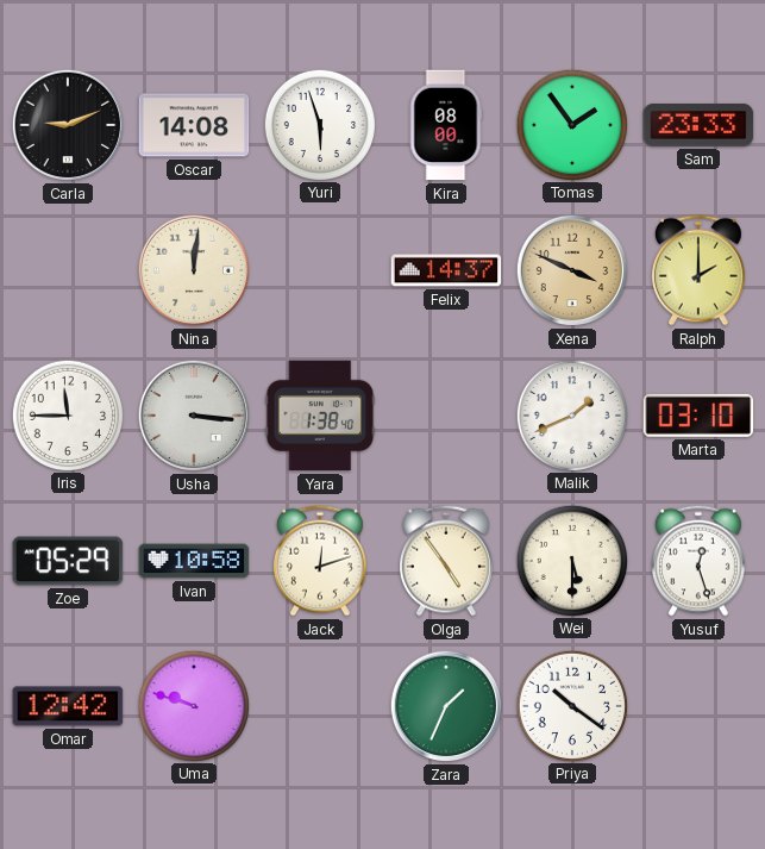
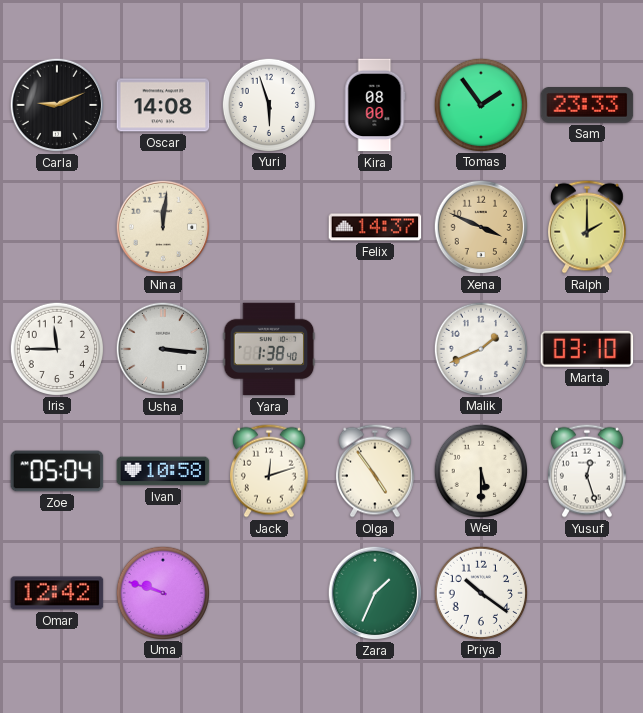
Zoe: 05:29 -> 05:04 (57, 471)
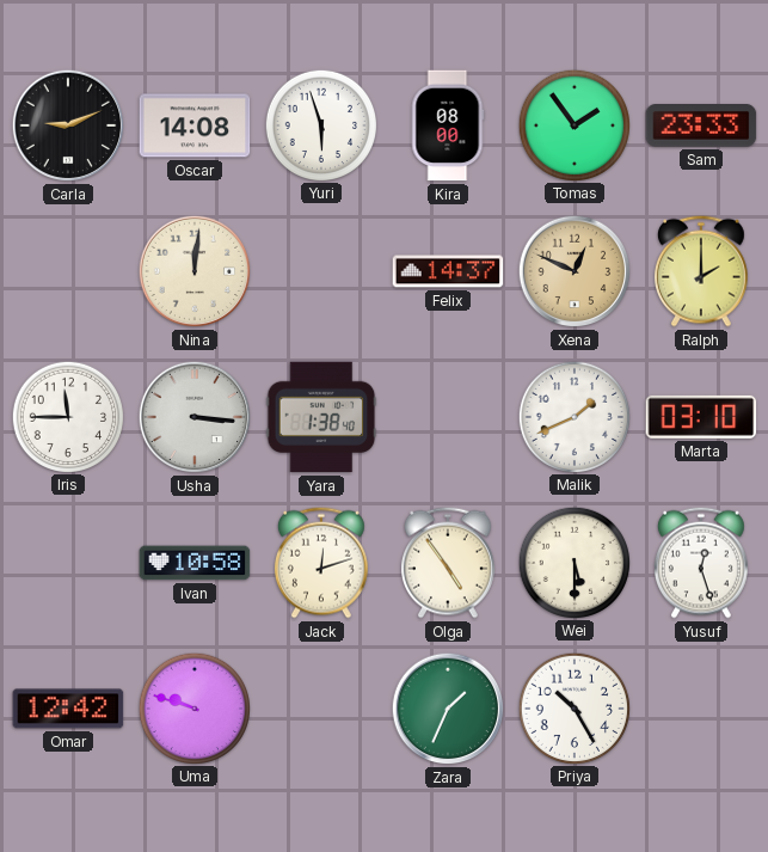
Xena: 3:49 -> 12:49 (575, 271)
Zoe: 05:04 -> none (57, 471)
Priya: 10:21 -> 10:25 (573, 707)
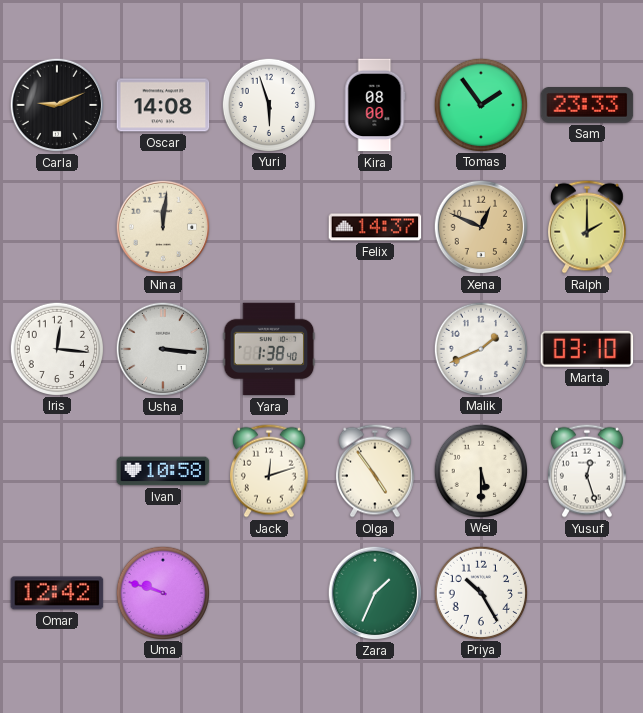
Iris: 11:45 -> 12:16 (56, 348)
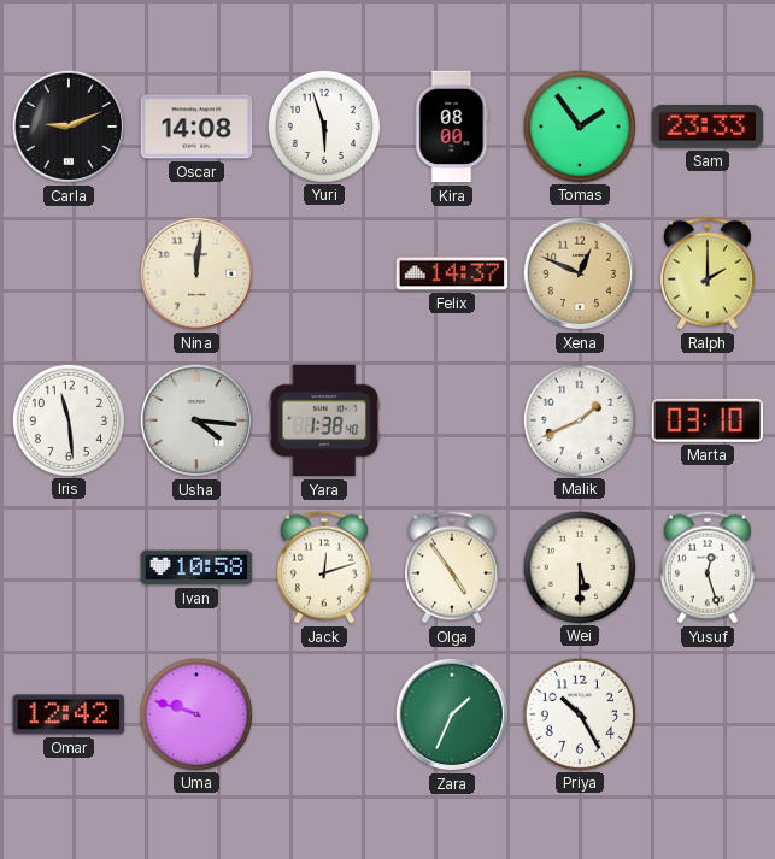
Iris: 12:16 -> 11:29 (67, 419)
Usha: 3:16 -> 4:16 (196, 420)
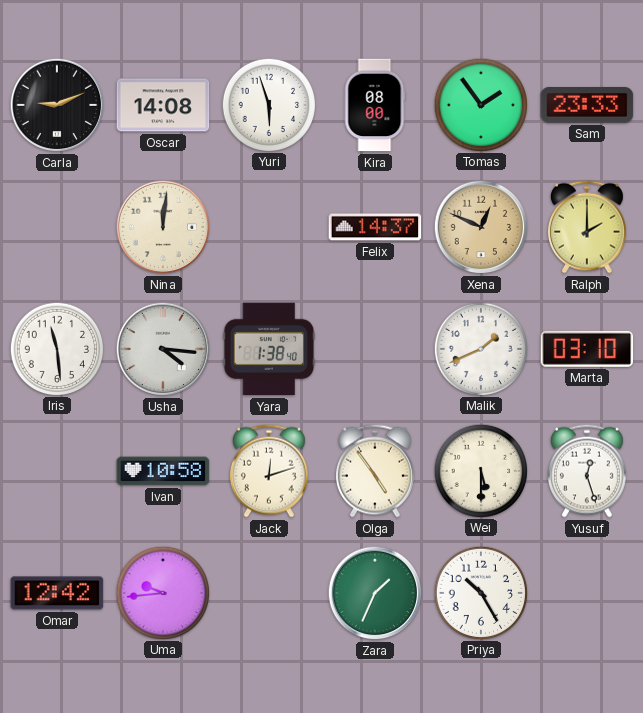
Uma: 9:48 -> 9:44 (162, 592)
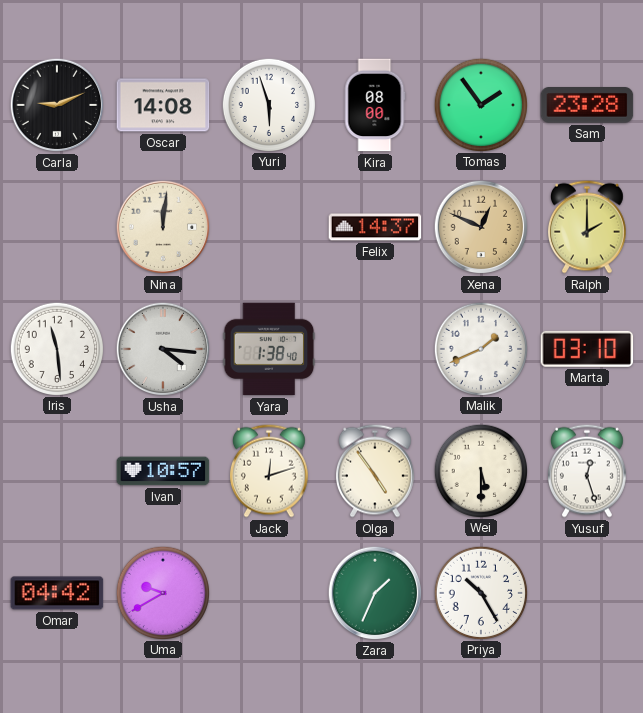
Sam: 23:33 -> 23:28 (587, 105)
Ivan: 10:58 -> 10:57 (163, 471)
Omar: 12:42 -> 04:42 (57, 593)
Uma: 9:44 -> 9:40 (162, 592)
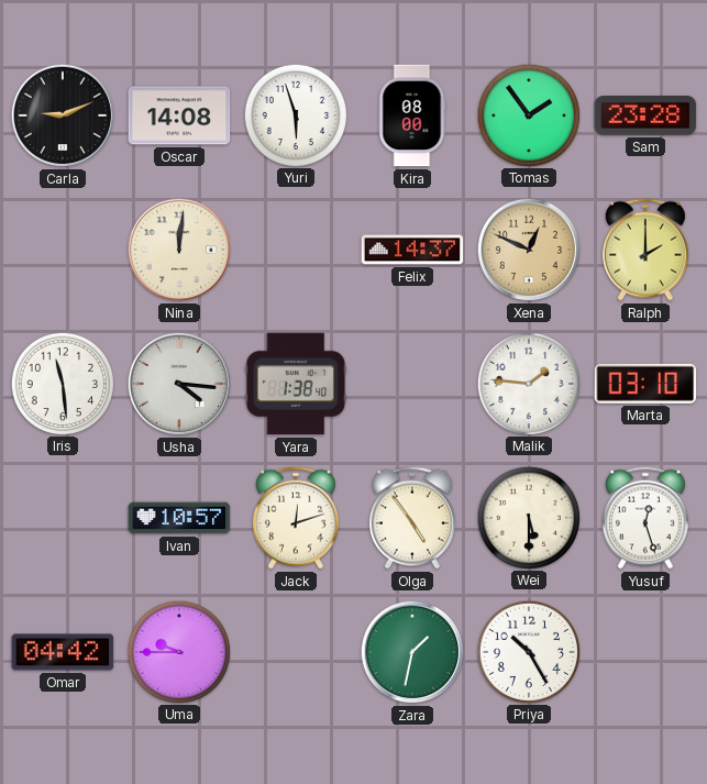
Malik: 1:41 -> 1:46 (528, 383)
Uma: 9:40 -> 9:45 (178, 651)
Zara: 1:34 -> 1:32 (412, 652)
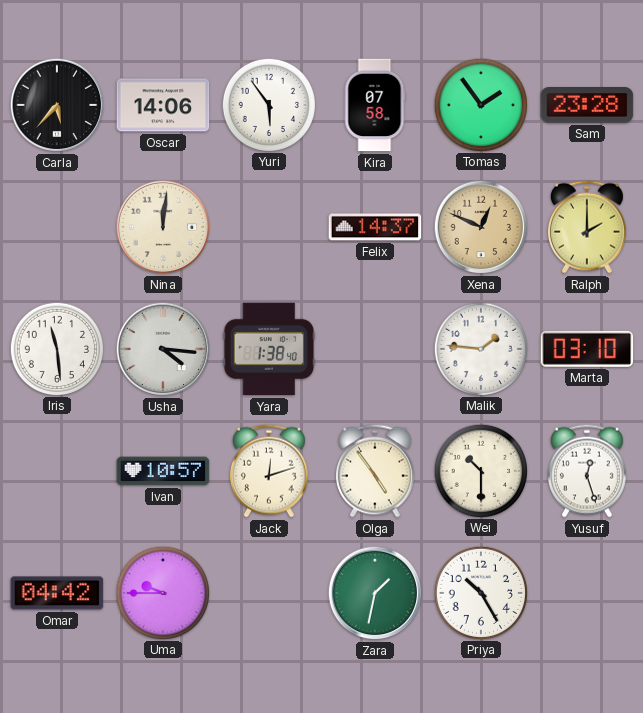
Carla: 9:11 -> 5:37 (57, 105)
Oscar: 14:08 -> 14:06 (163, 105)
Yuri: 5:57 -> 5:54 (268, 104)
Kira: 08:00 -> 07:58 (375, 105)
Wei: 5:30 -> 10:30 (480, 470)
